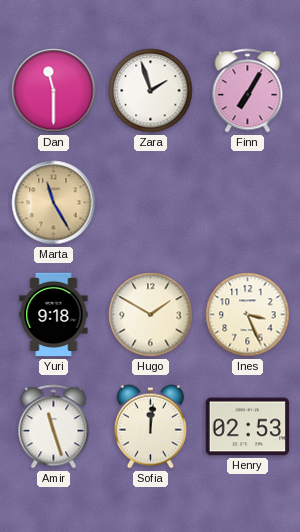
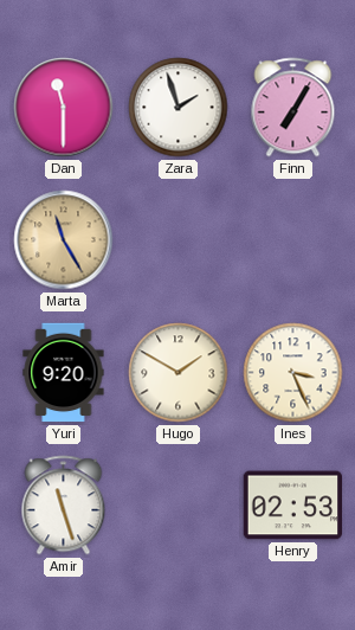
Yuri: 9:18 -> 9:20 (64, 373)
Sofia: 12:01 -> none (150, 427)
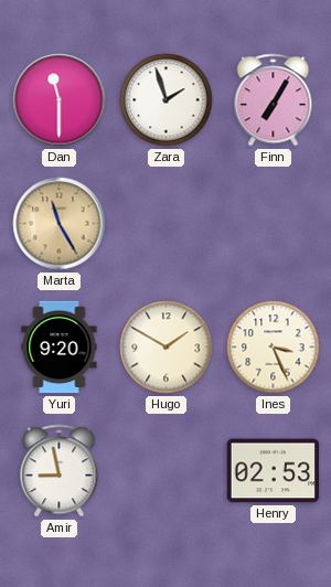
Amir: 11:27 -> 8:58 (60, 471)
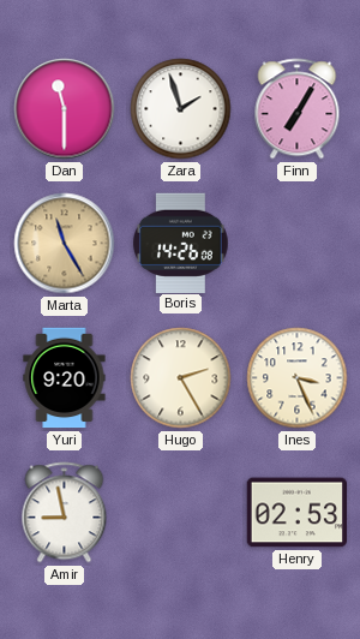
Boris: none -> 14:26 (181, 243)
Hugo: 1:50 -> 2:25 (181, 378)
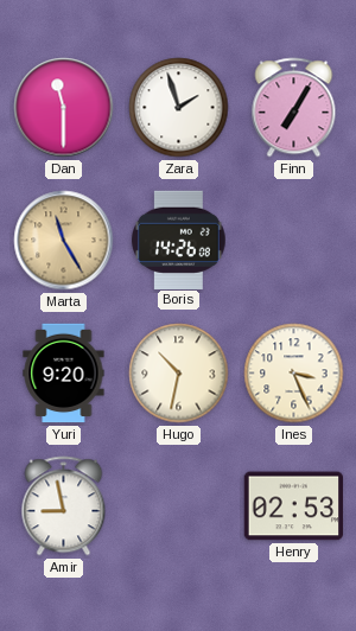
Hugo: 2:25 -> 10:32 (179, 374)
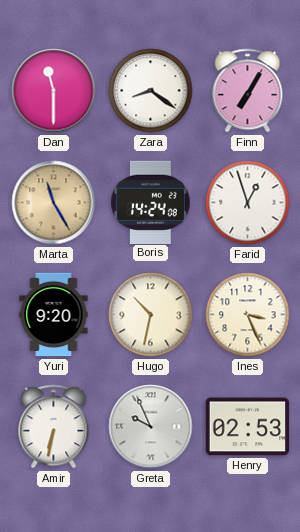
Zara: 1:57 -> 8:21 (151, 91)
Boris: 14:26 -> 14:24 (151, 202)
Farid: none -> 12:57 (248, 203)
Amir: 8:58 -> 6:32 (54, 427)
Greta: none -> 9:56 (151, 427)
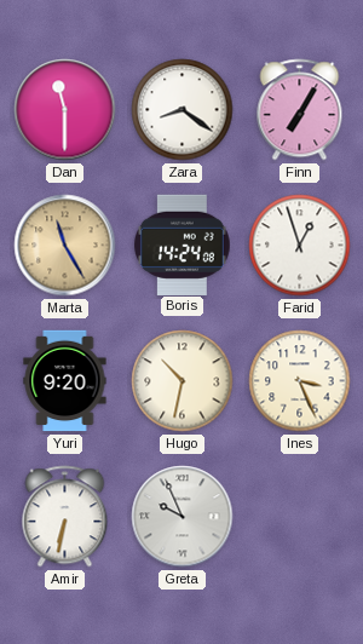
Henry: 02:53 -> none (248, 427)
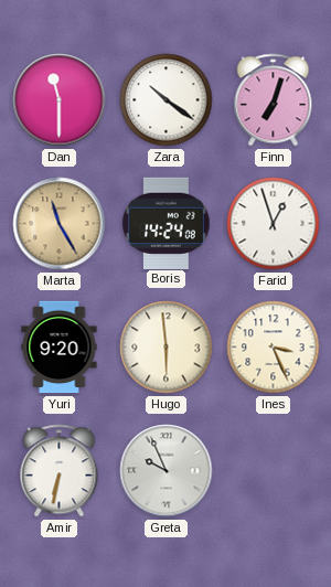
Zara: 8:21 -> 10:21 (167, 100)
Finn: 7:05 -> 7:03 (274, 100)
Hugo: 10:32 -> 5:59 (167, 348)
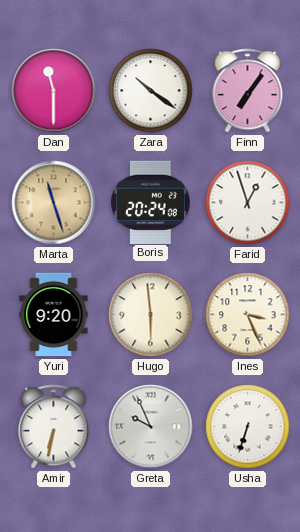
Finn: 7:03 -> 7:06 (248, 91)
Marta: 11:25 -> 11:27 (54, 203)
Boris: 14:24 -> 20:24 (151, 202)
Usha: none -> 6:33 (248, 427)
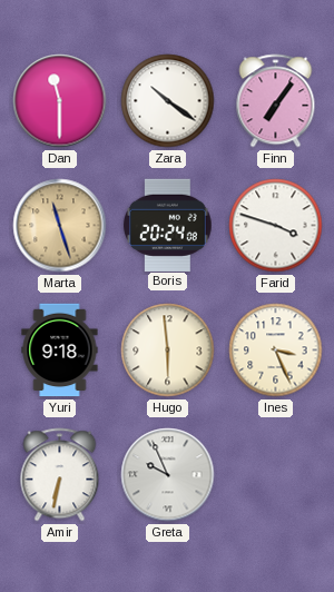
Farid: 12:57 -> 3:48 (276, 226)
Yuri: 9:20 -> 9:18 (60, 351)
Usha: 6:33 -> none (248, 427)
